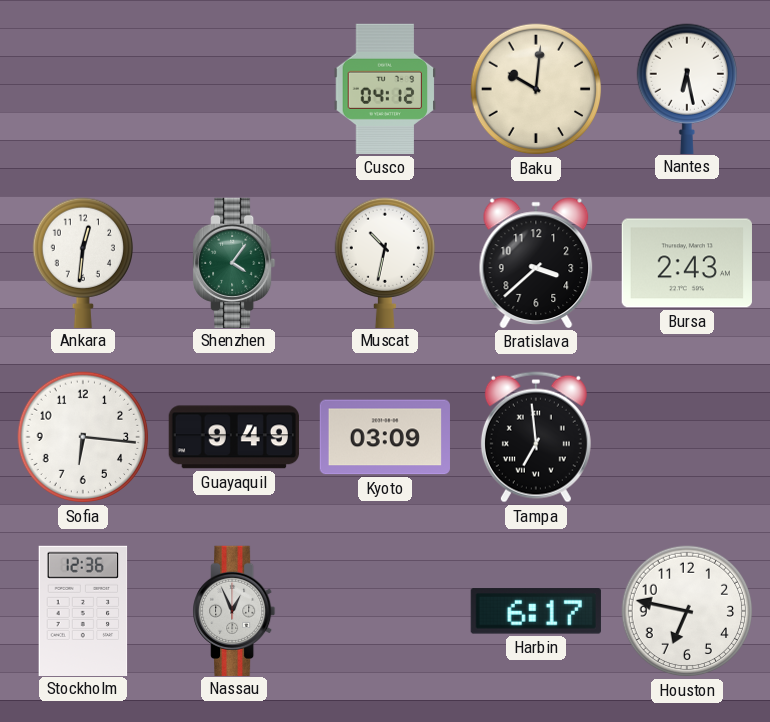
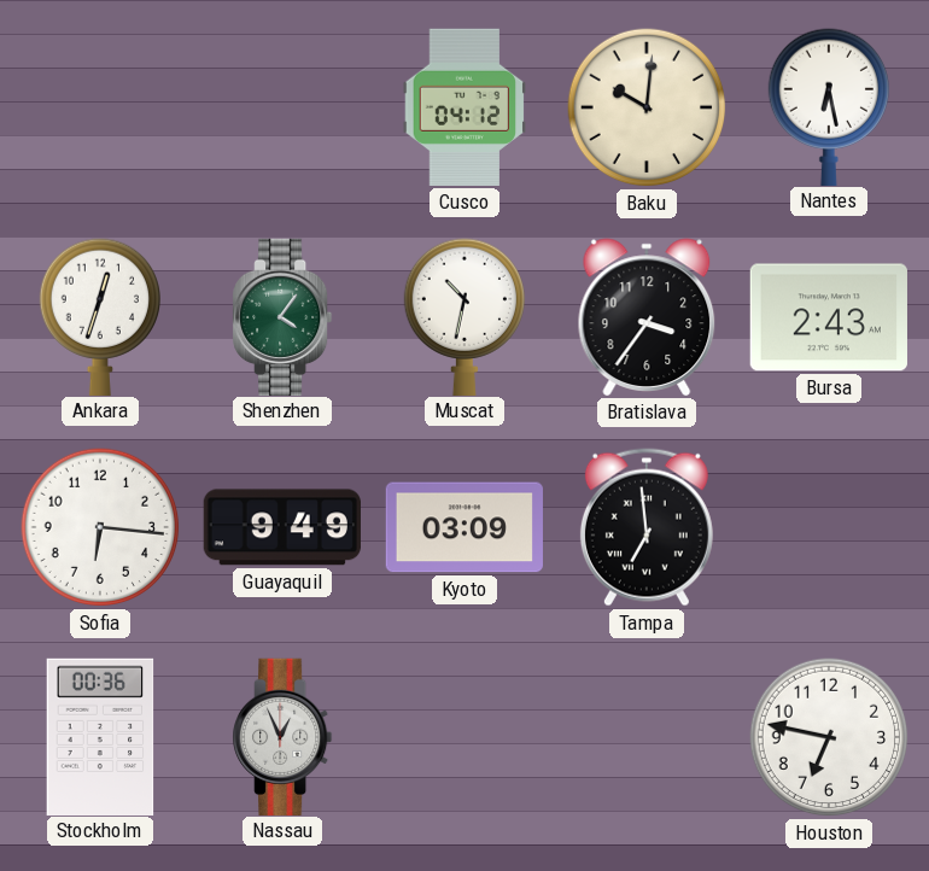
Ankara: 12:31 -> 12:33 (99, 316)
Bratislava: 3:38 -> 3:36 (647, 317)
Stockholm: 12:36 -> 00:36 (100, 736)
Harbin: 6:17 -> none (536, 611)
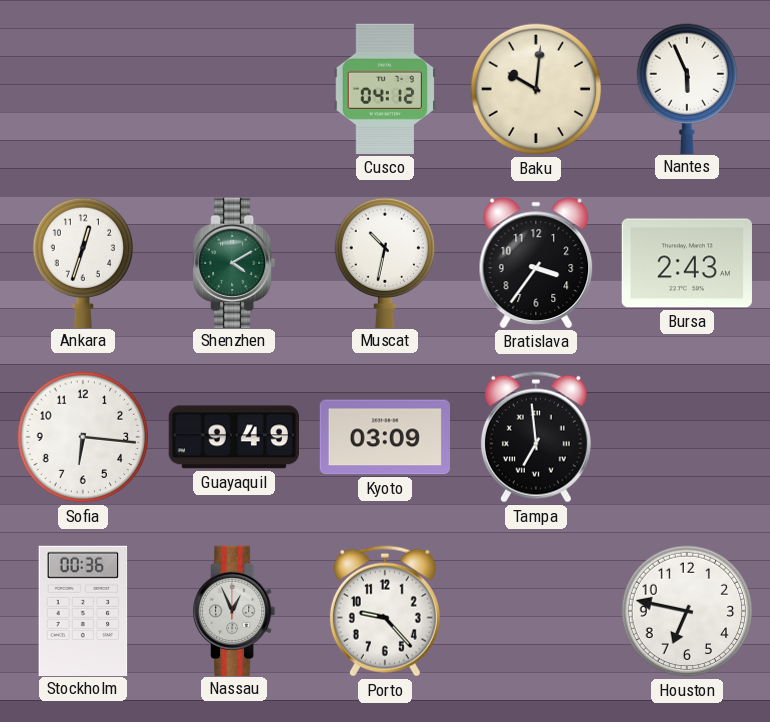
Nantes: 6:28 -> 5:56 (686, 88)
Shenzhen: 4:06 -> 4:10 (234, 262)
Porto: none -> 9:23 (385, 611)
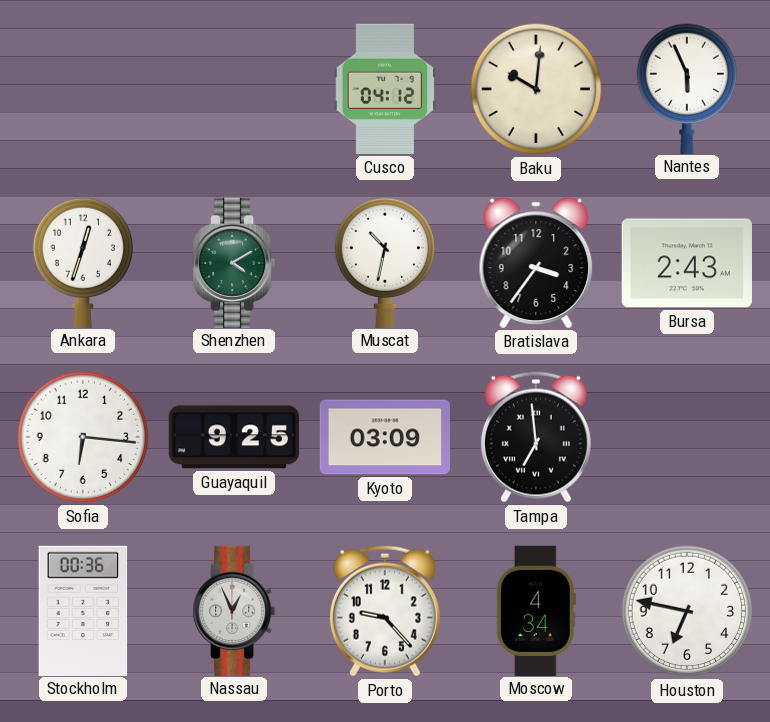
Guayaquil: 9:49 -> 9:25 (234, 437)
Moscow: none -> 4:34 (536, 610)
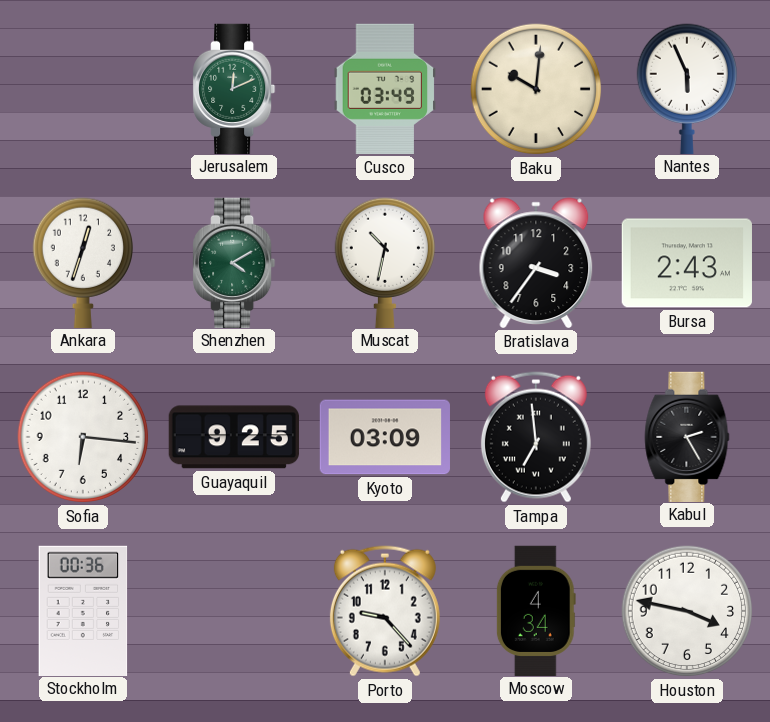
Jerusalem: none -> 12:11 (234, 88)
Cusco: 04:12 -> 03:49 (385, 89)
Kabul: none -> 2:25 (687, 436)
Nassau: 12:56 -> none (234, 610)
Houston: 6:47 -> 3:47 (687, 611)
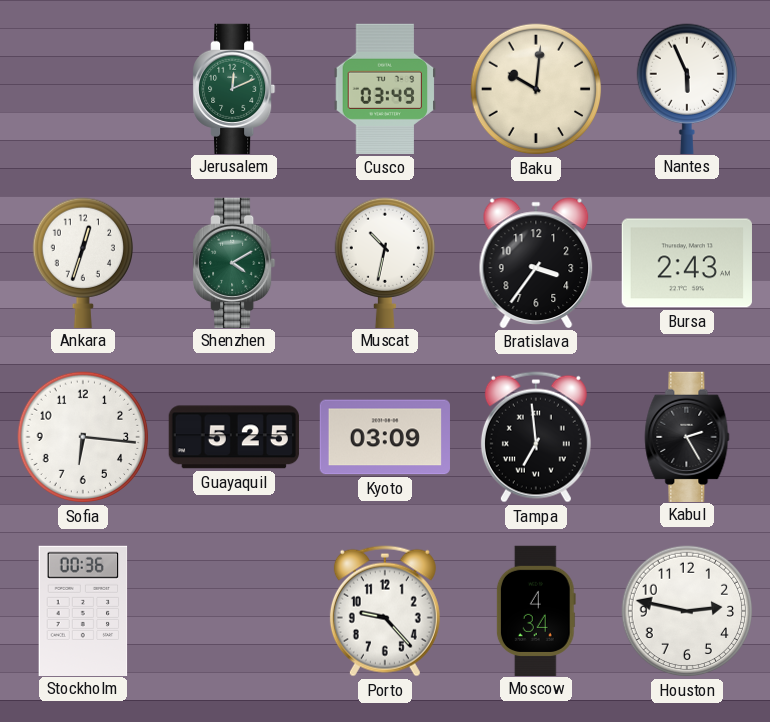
Guayaquil: 9:25 -> 5:25 (234, 437)
Houston: 3:47 -> 2:47 (687, 611)
